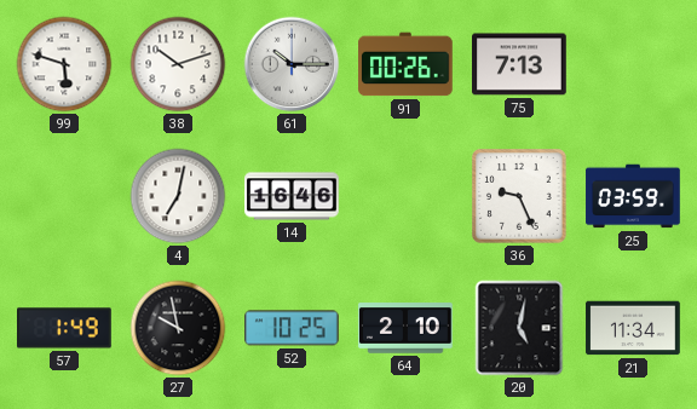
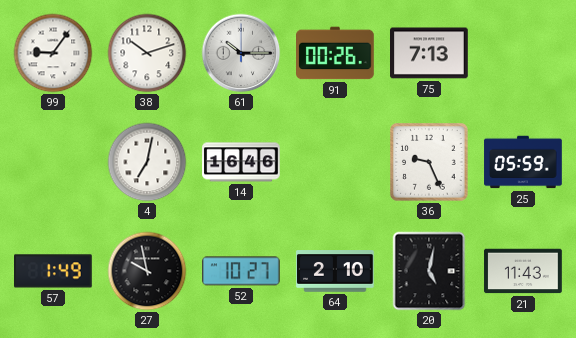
99: 5:48 -> 9:06 (53, 53)
25: 03:59 -> 05:59 (523, 162)
52: 10:25 -> 10:27 (242, 271)
21: 11:34 -> 11:43 (523, 271)
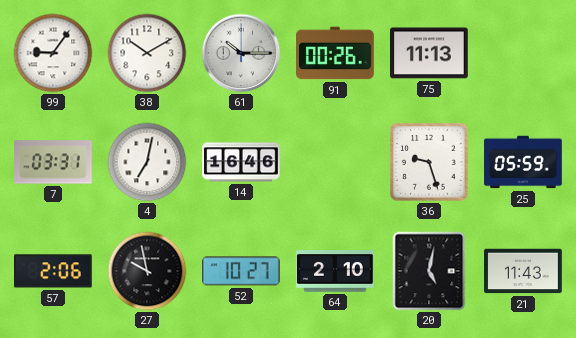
38: 10:12 -> 10:10 (147, 53)
75: 7:13 -> 11:13 (429, 53)
7: none -> 03:31 (53, 162)
36: 9:26 -> 9:27 (430, 163)
57: 1:49 -> 2:06 (54, 271)
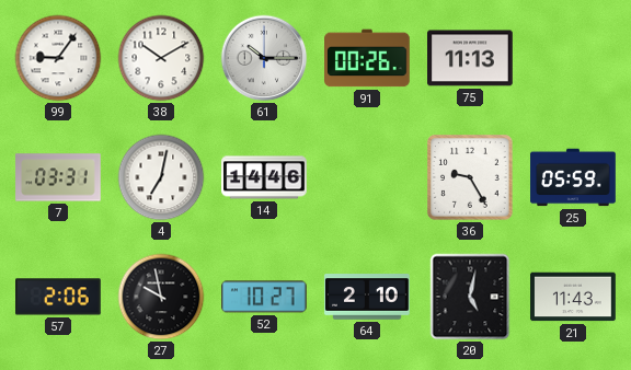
14: 16:46 -> 14:46 (264, 177)
36: 9:27 -> 9:25 (471, 178)
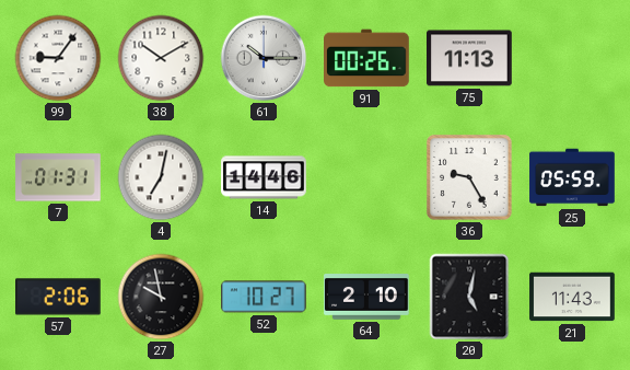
7: 03:31 -> 01:31 (58, 177)
